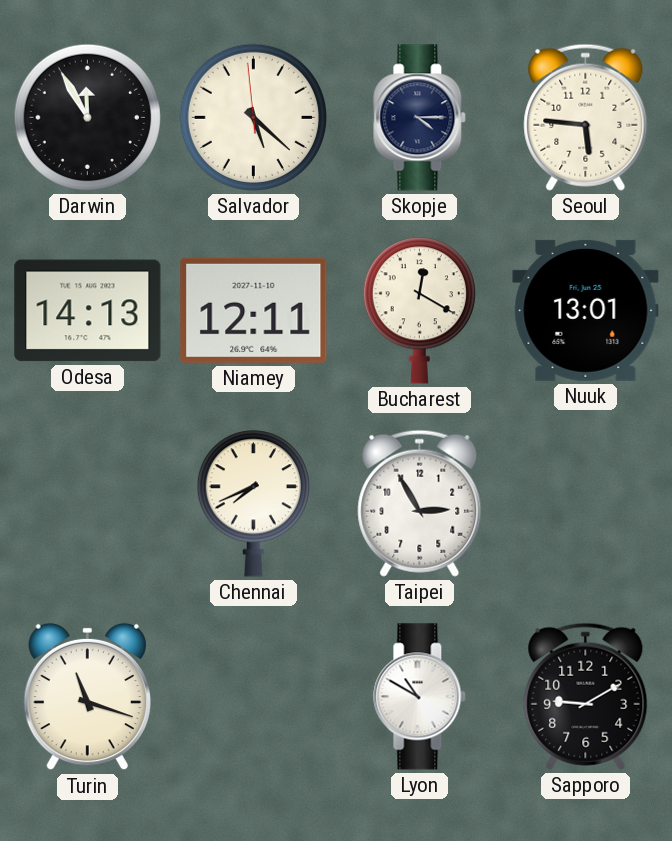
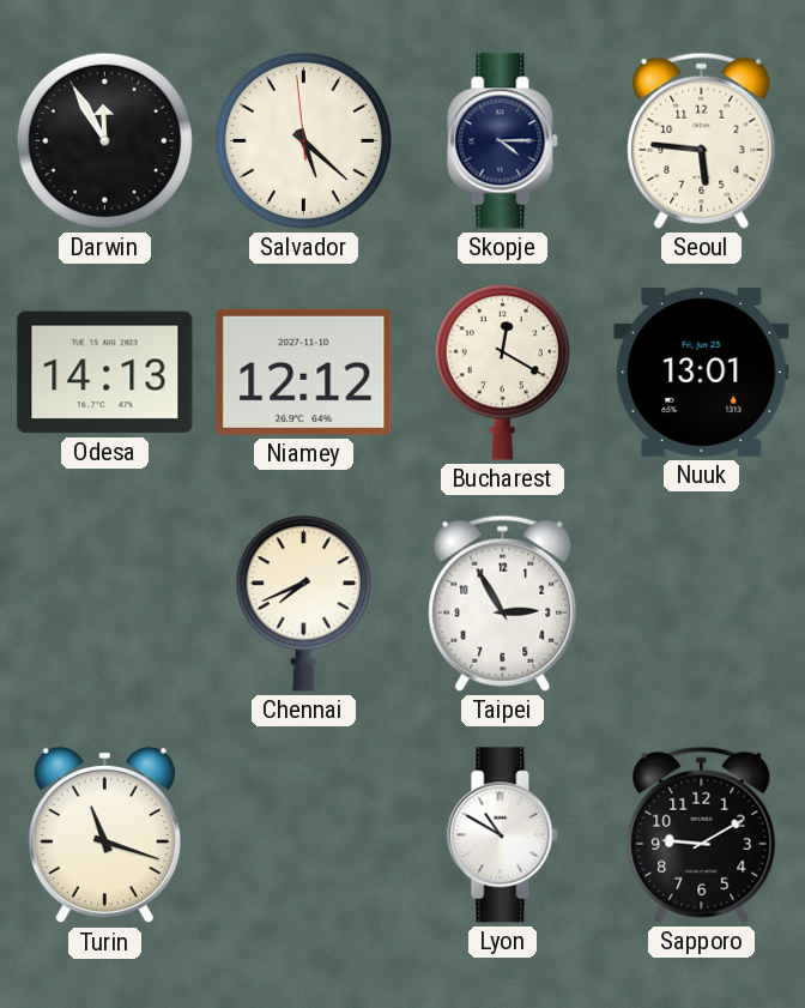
Niamey: 12:11 -> 12:12 (304, 372)
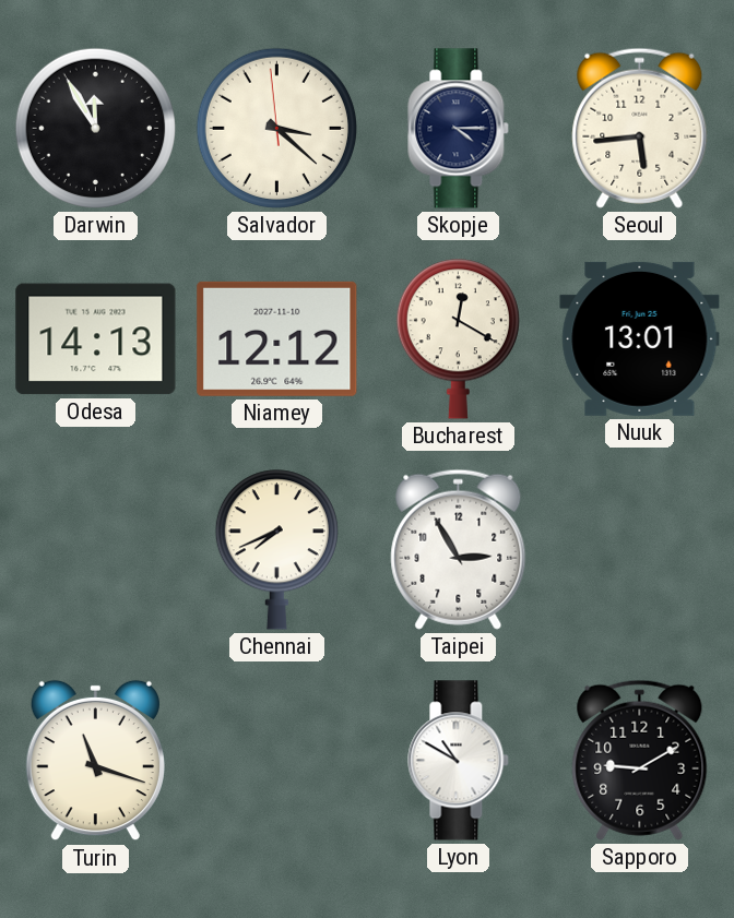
Salvador: 5:21 -> 3:21 (276, 128)
Seoul: 5:46 -> 5:44 (640, 128)
